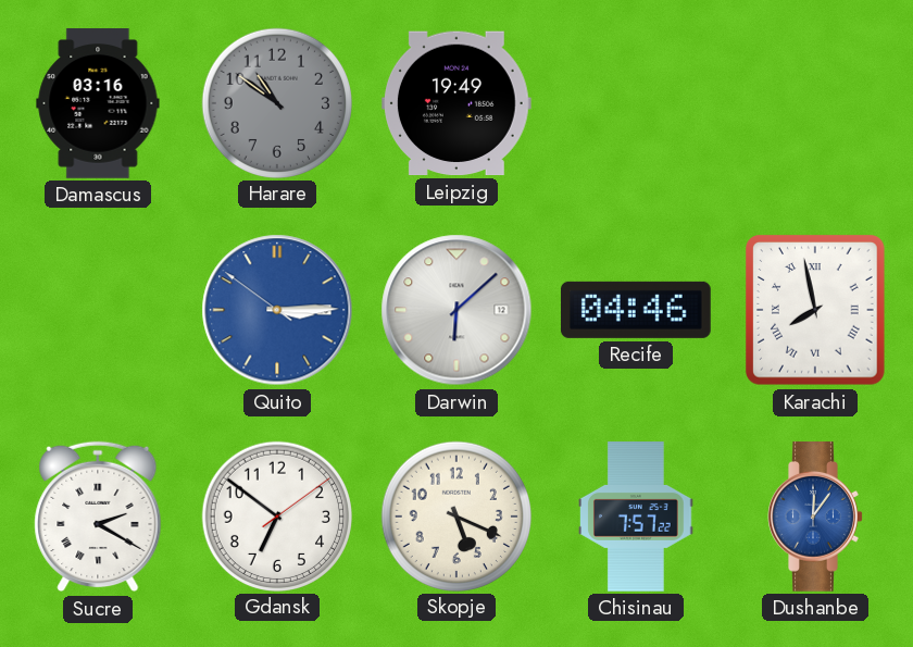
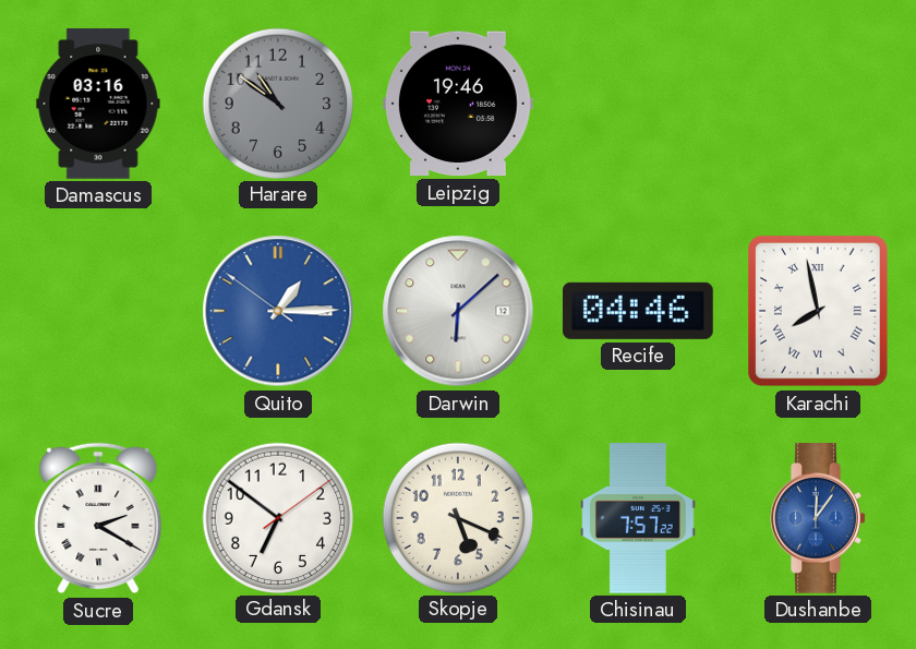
Leipzig: 19:49 -> 19:46 (458, 104)
Quito: 3:14 -> 1:14 (278, 311)
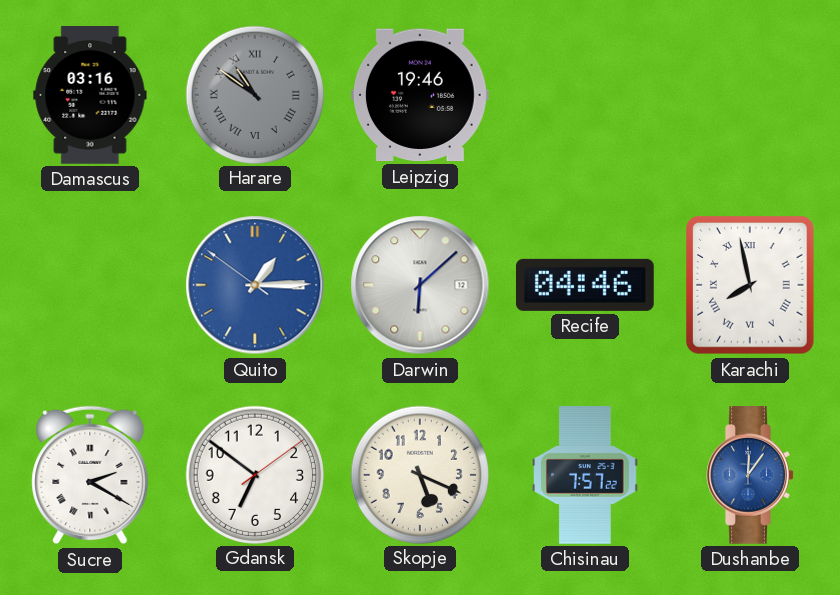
Harare numerals: Arabic -> Roman (254, 94)
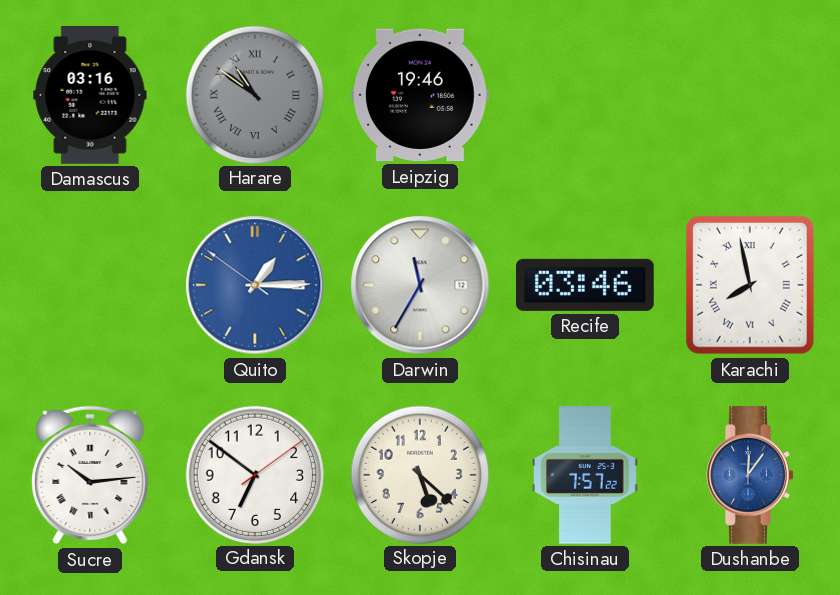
Darwin: 6:08 -> 11:35 (420, 285)
Recife: 04:46 -> 03:46 (585, 285)
Sucre: 2:20 -> 10:14 (90, 475)
Skopje: 5:19 -> 5:22 (419, 474)
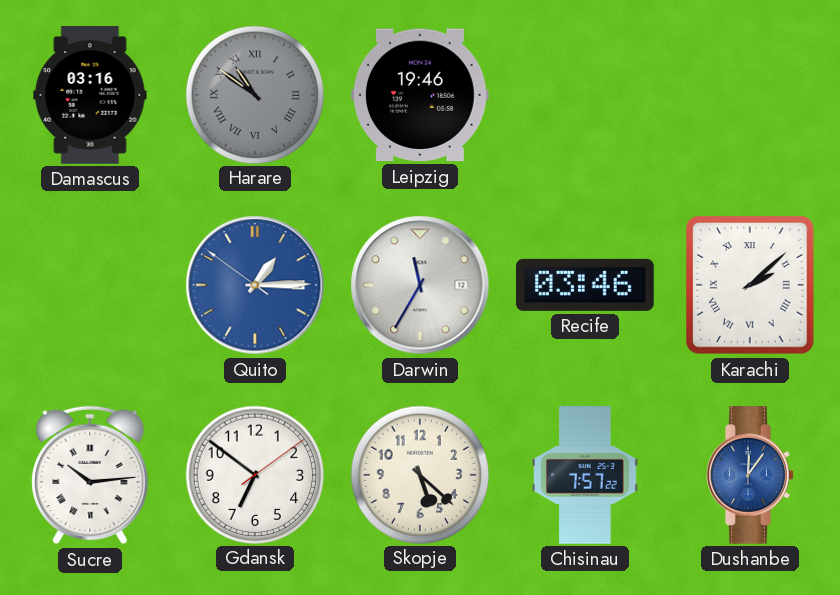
Karachi: 7:58 -> 2:08 (750, 285)
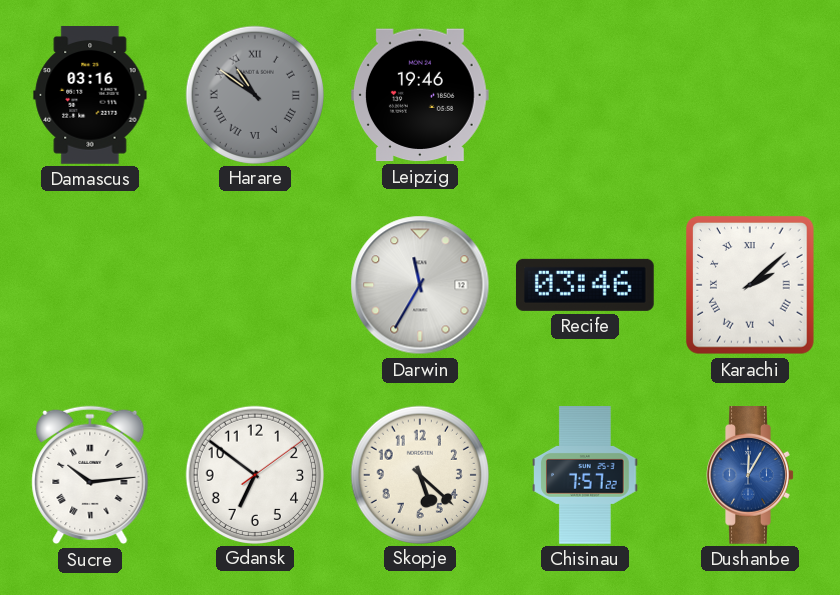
Quito: 1:14 -> none (255, 285)
Dushanbe: 12:06 -> 12:05 (750, 476)
